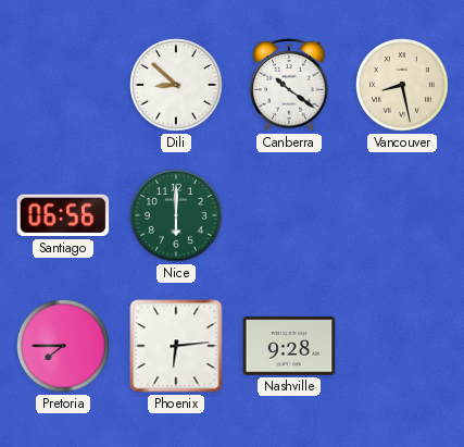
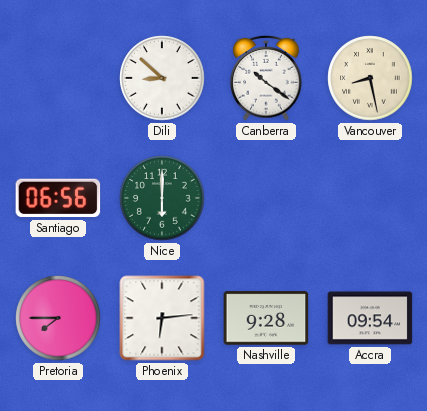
Accra: none -> 09:54 (370, 318)
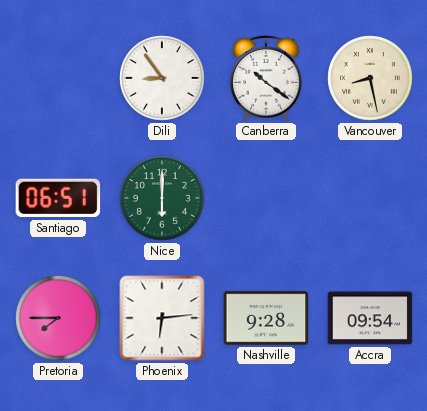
Dili: 8:52 -> 8:54 (162, 78)
Santiago: 06:56 -> 06:51 (58, 198)
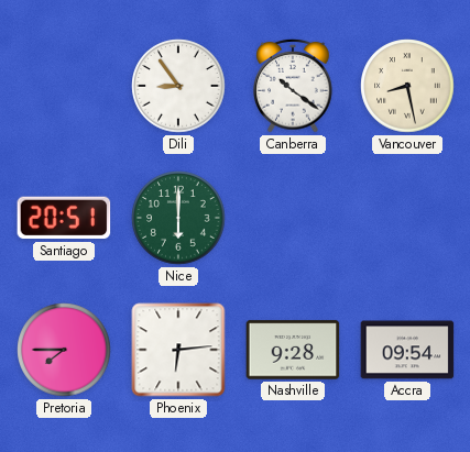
Santiago: 06:51 -> 20:51 (64, 218)
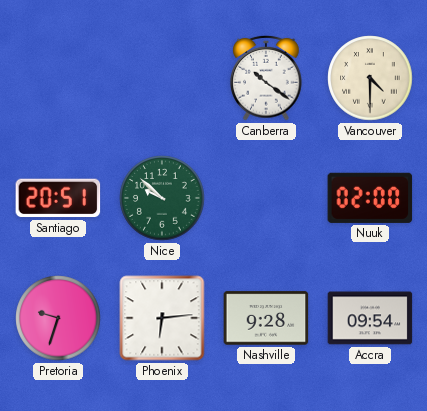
Dili: 8:54 -> none (178, 86)
Vancouver: 8:28 -> 4:30 (370, 78)
Nice: 6:00 -> 9:52 (162, 198)
Nuuk: none -> 02:00 (370, 198)
Pretoria: 7:45 -> 9:33 (58, 318)
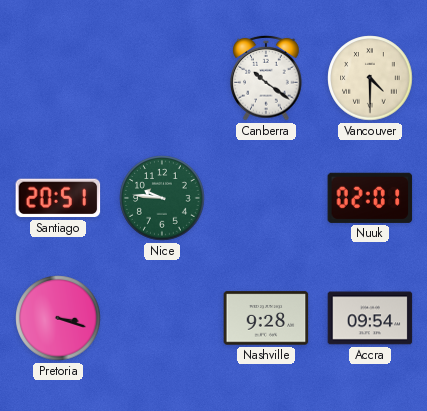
Nice: 9:52 -> 9:46 (162, 198)
Nuuk: 02:00 -> 02:01 (370, 198)
Pretoria: 9:33 -> 3:18 (58, 318)
Phoenix: 6:14 -> none (162, 318)
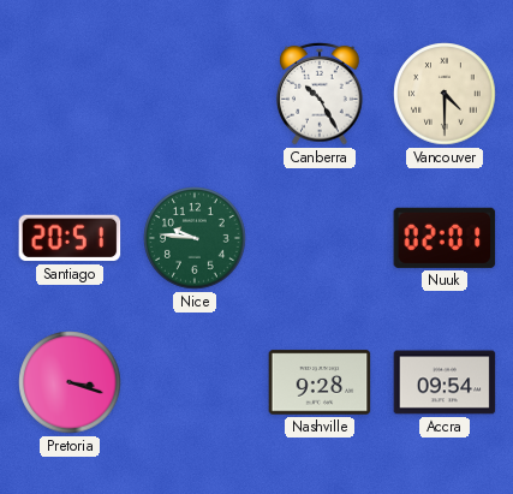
Canberra: 10:21 -> 10:25 (320, 94)
